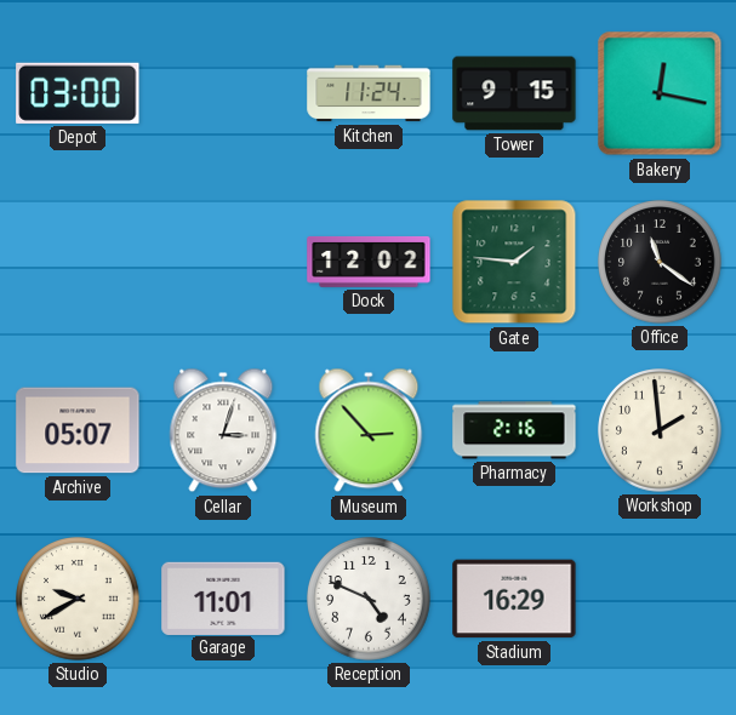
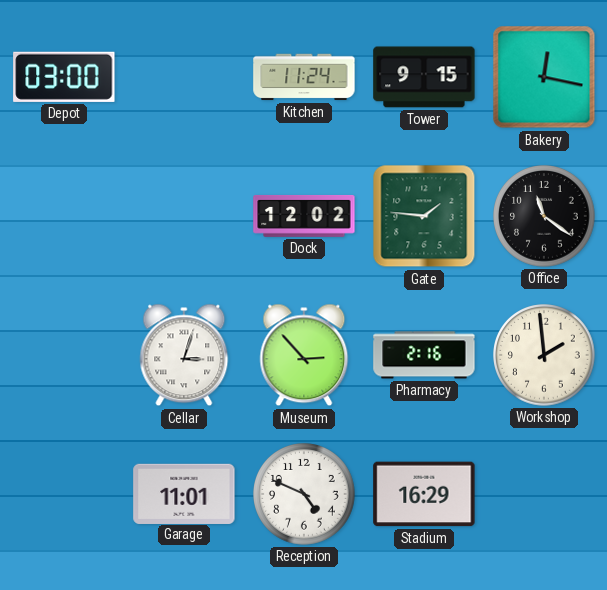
Archive: 05:07 -> none (78, 430)
Studio: 9:40 -> none (78, 599)
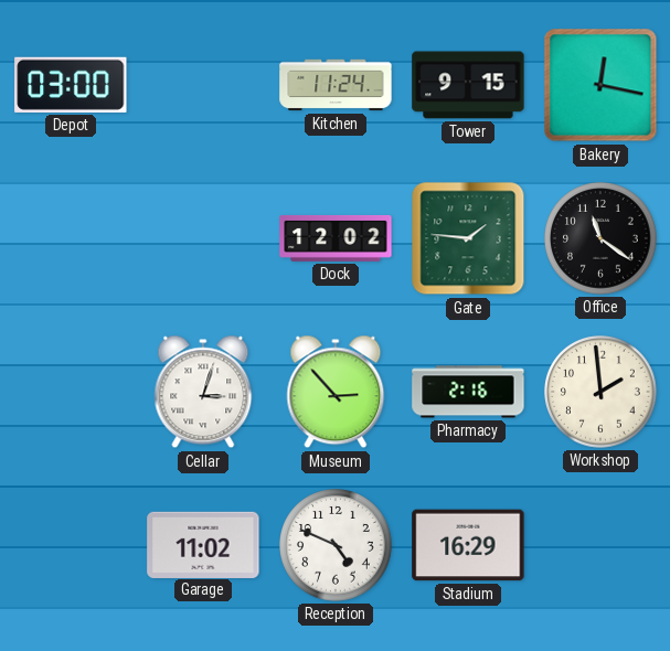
Garage: 11:01 -> 11:02 (203, 544)
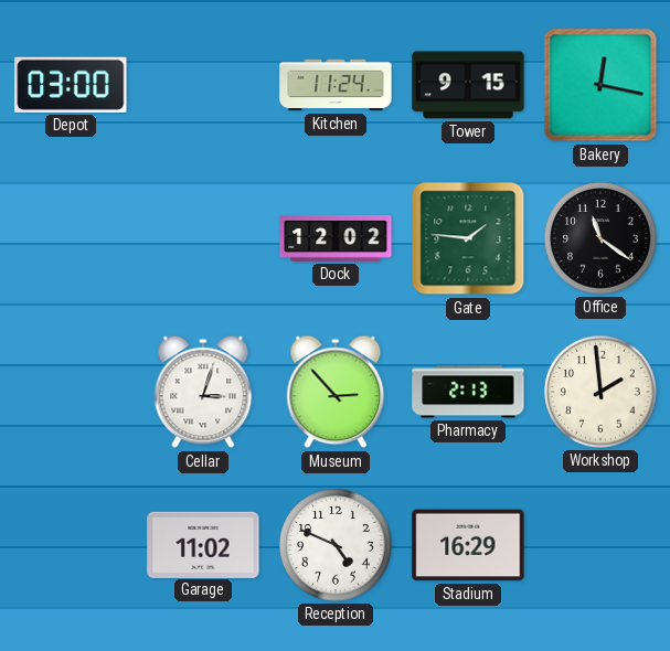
Pharmacy: 2:16 -> 2:13 (468, 392)
